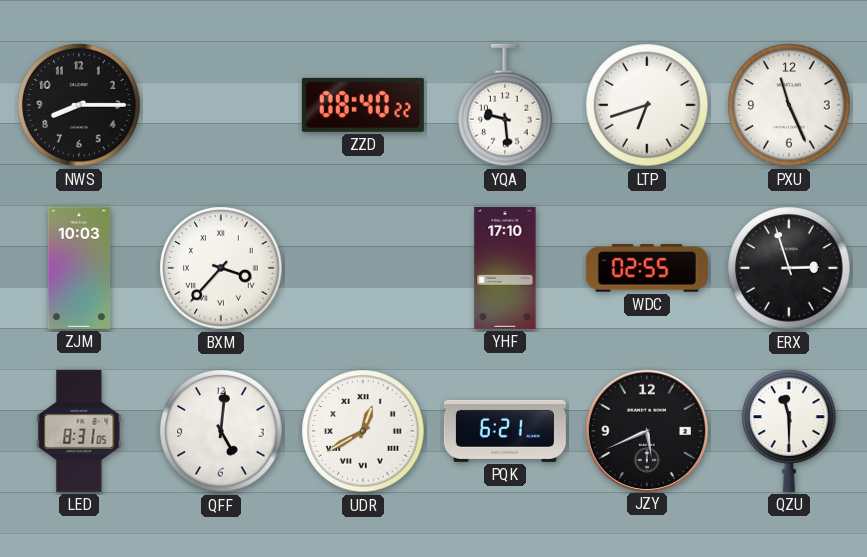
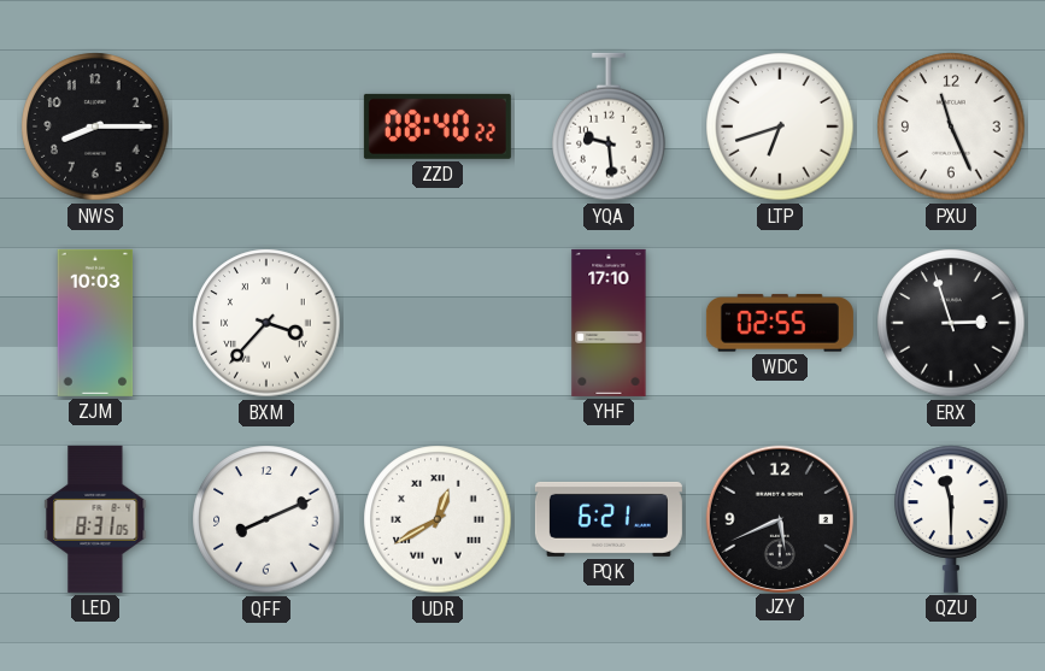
QFF: 5:01 -> 8:11 (266, 519)
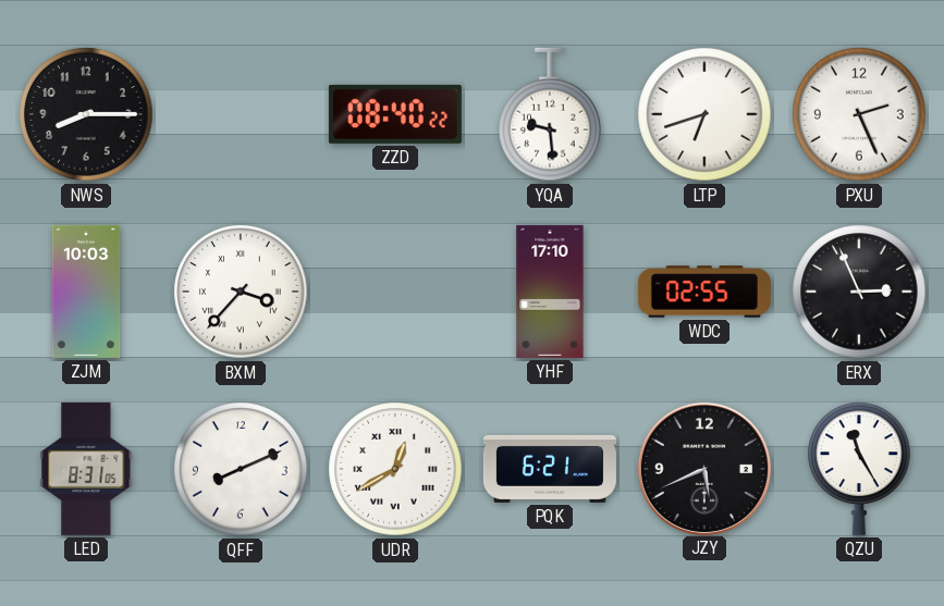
PXU: 11:26 -> 2:26 (859, 114)
ERX: 2:57 -> 2:56 (859, 292)
QZU: 11:30 -> 11:25 (859, 469)
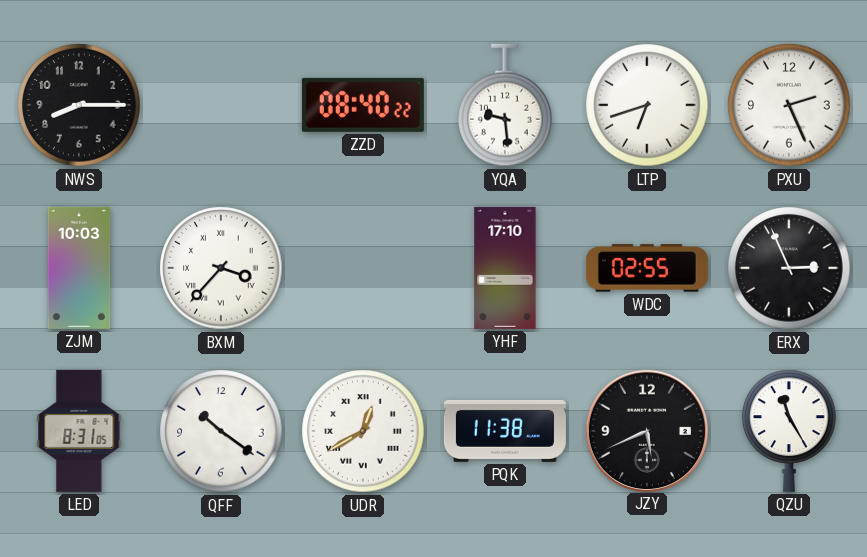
QFF: 8:11 -> 10:21 (221, 431)
PQK: 6:21 -> 11:38 (505, 431)
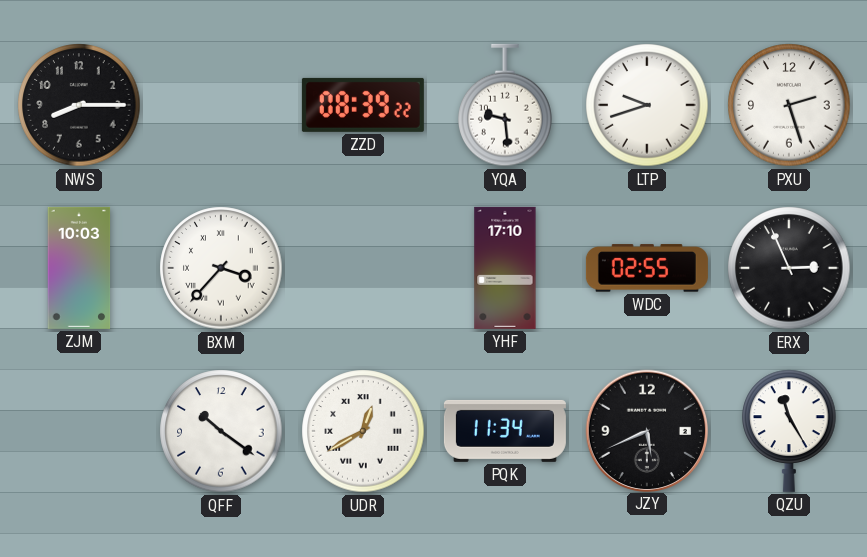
ZZD: 08:40 -> 08:39 (363, 105)
LTP: 6:42 -> 9:42 (647, 105)
PXU: 2:26 -> 2:27 (789, 105)
LED: 8:31 -> none (79, 431)
PQK: 11:38 -> 11:34 (505, 431)
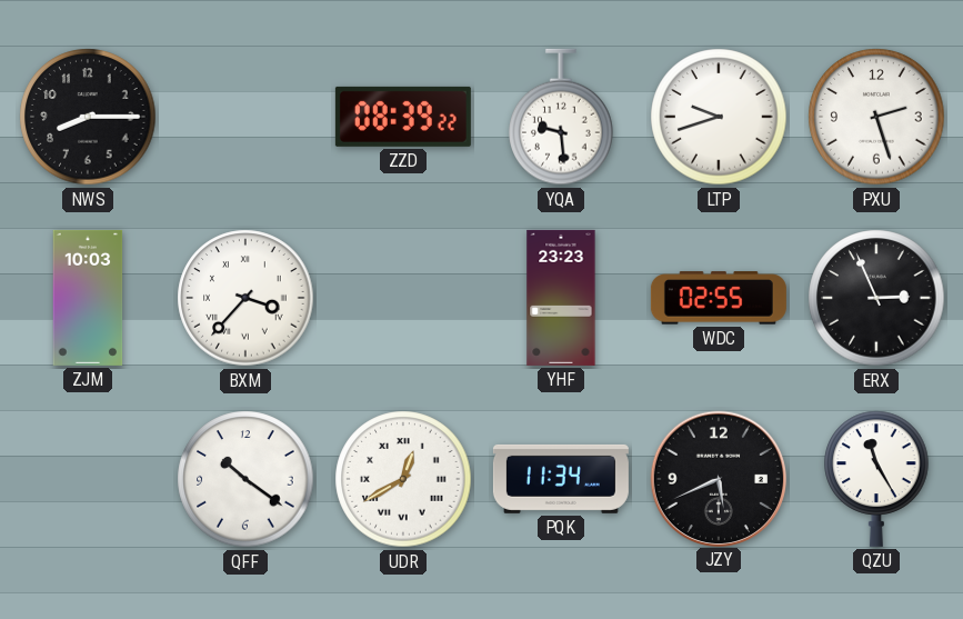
YHF: 17:10 -> 23:23 (561, 298)
